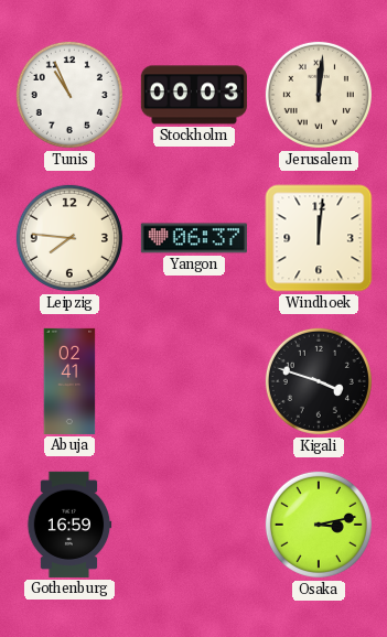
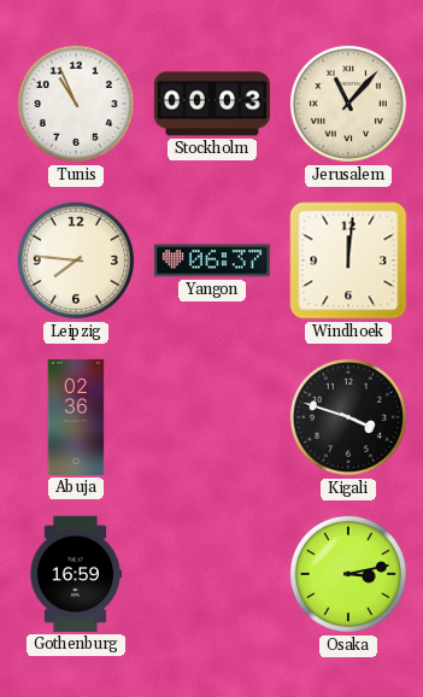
Jerusalem: 12:01 -> 11:07 (348, 104)
Abuja: 02:41 -> 02:36 (76, 417)
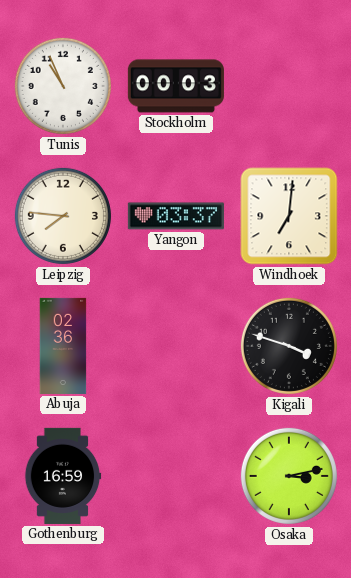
Jerusalem: 11:07 -> none (348, 104)
Yangon: 06:37 -> 03:37 (176, 216)
Windhoek: 12:01 -> 7:01 (289, 216)
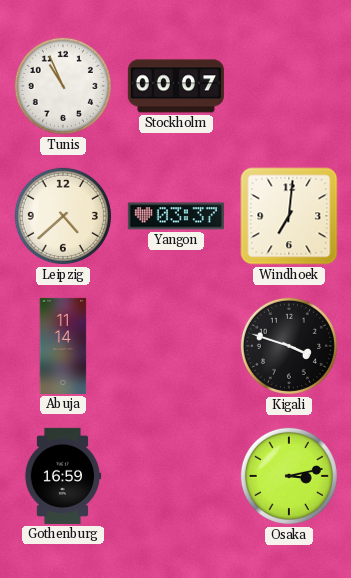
Stockholm: 00:03 -> 00:07 (176, 86)
Leipzig: 7:46 -> 4:38 (63, 216)
Abuja: 02:36 -> 11:14 (63, 346)
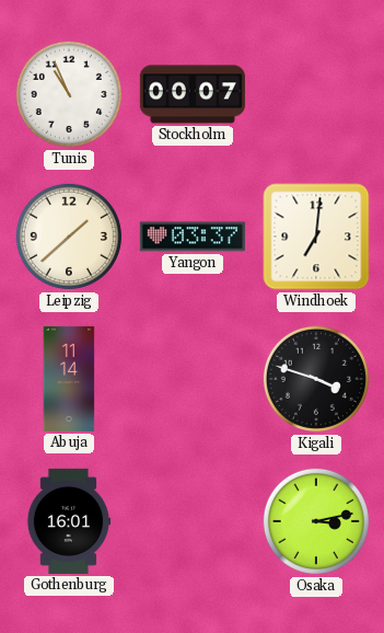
Leipzig: 4:38 -> 1:38 (69, 237)
Gothenburg: 16:59 -> 16:01 (69, 521)
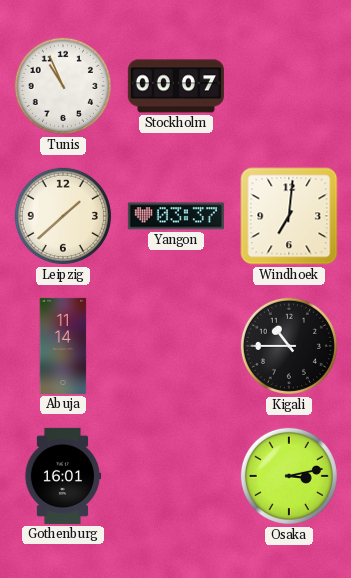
Kigali: 3:48 -> 10:45 (289, 346)
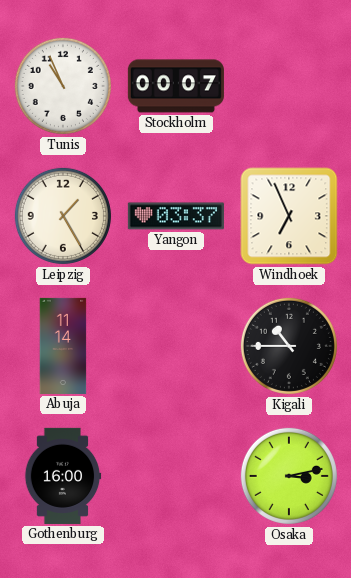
Leipzig: 1:38 -> 1:25 (63, 216)
Windhoek: 7:01 -> 6:56 (289, 216)
Gothenburg: 16:01 -> 16:00 (63, 476)
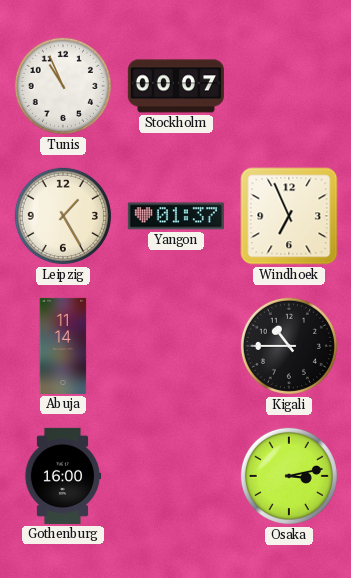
Yangon: 03:37 -> 01:37 (176, 216)
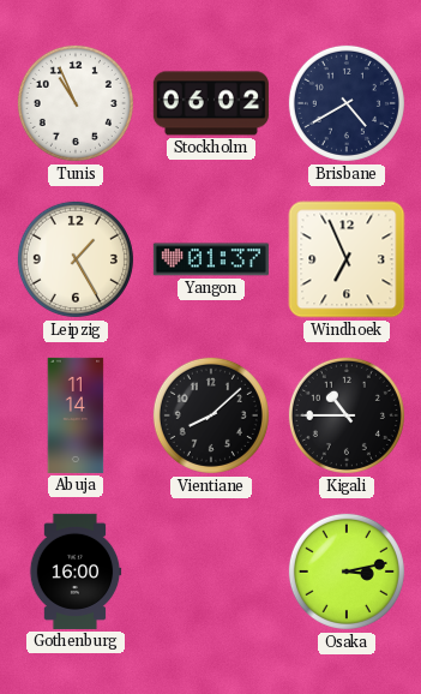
Stockholm: 00:07 -> 06:02 (211, 103)
Brisbane: none -> 4:40 (347, 103)
Vientiane: none -> 8:08 (211, 415)
